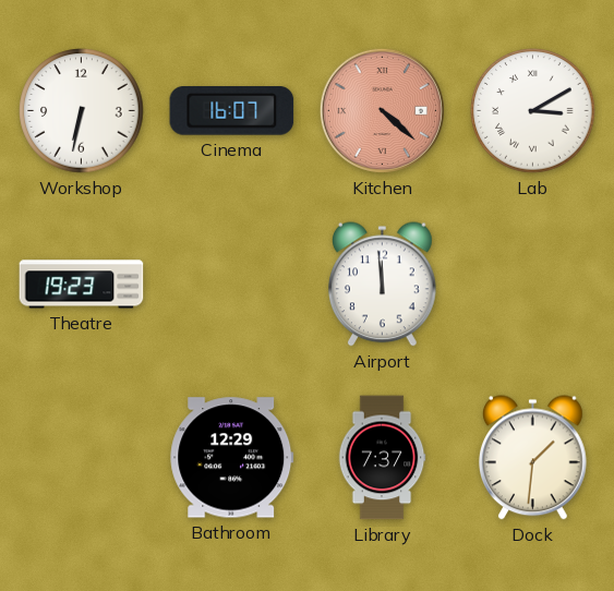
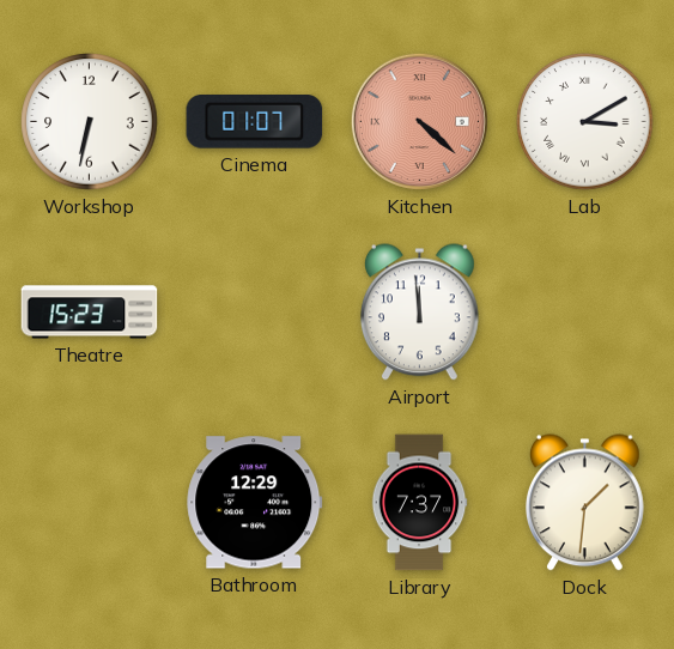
Cinema: 16:07 -> 01:07 (255, 122)
Theatre: 19:23 -> 15:23 (90, 313)
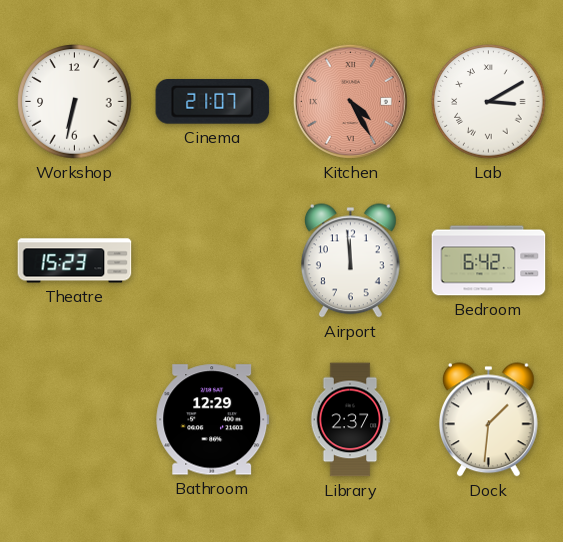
Cinema: 01:07 -> 21:07 (213, 102)
Kitchen: 4:22 -> 4:25 (350, 101)
Bedroom: none -> 6:42 (489, 261)
Library: 7:37 -> 2:37 (350, 420)
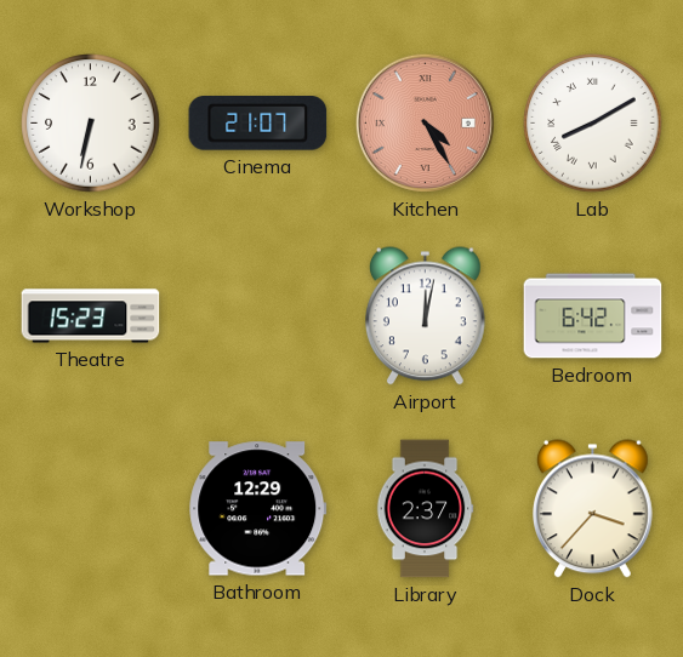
Lab: 3:10 -> 8:10 (593, 124)
Airport: 11:59 -> 12:02 (425, 316)
Dock: 1:31 -> 3:37 (592, 509)
